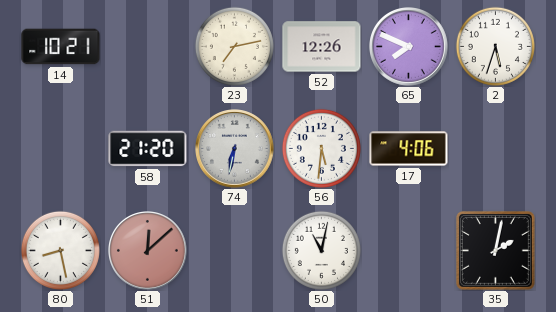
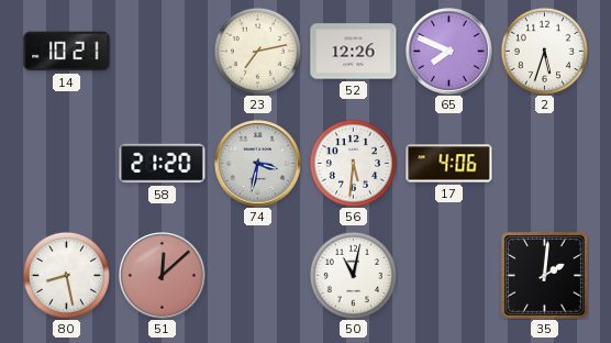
74: 6:32 -> 3:32 (258, 164)
35: 2:02 -> 2:01 (544, 275)
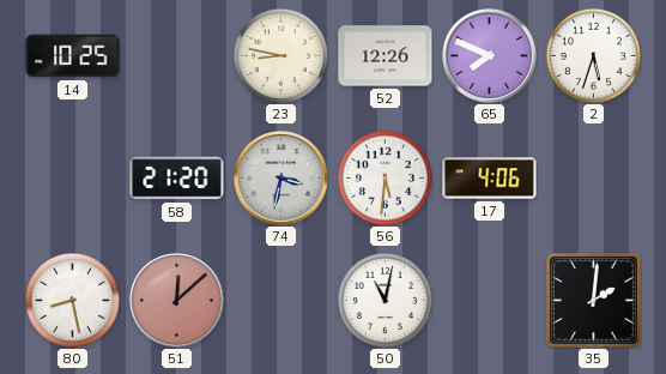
14: 10:21 -> 10:25 (73, 56)
23: 7:13 -> 8:47 (280, 55)
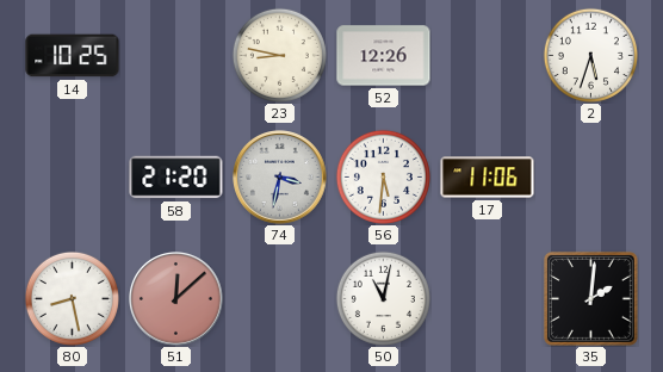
65: 7:49 -> none (490, 56)
17: 4:06 -> 11:06 (488, 178)
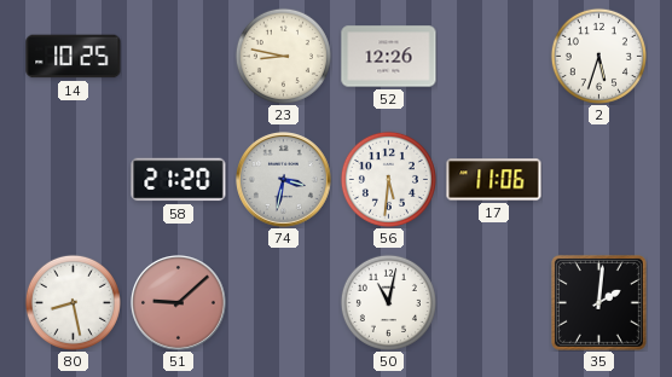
51: 12:08 -> 9:08 (179, 303)
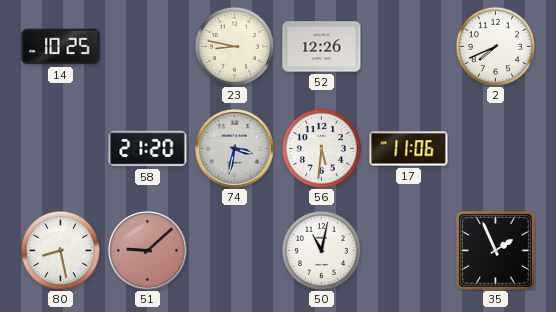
2: 5:33 -> 7:41 (495, 46)
35: 2:01 -> 1:56 (495, 250)
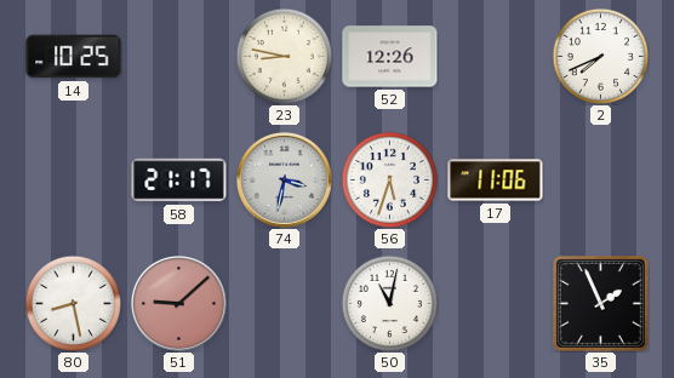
58: 21:20 -> 21:17 (179, 181)
56: 5:31 -> 5:33 (389, 179)
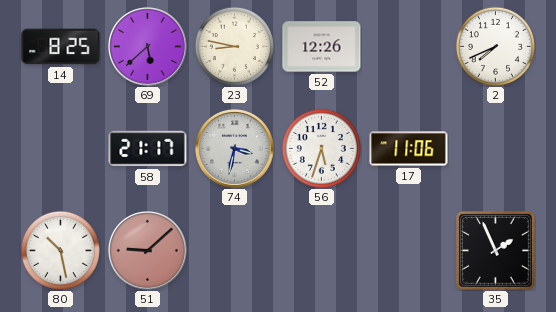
14: 10:25 -> 8:25 (61, 47)
69: none -> 5:38 (148, 47)
80: 8:28 -> 10:28 (60, 250)
50: 11:02 -> none (389, 303)
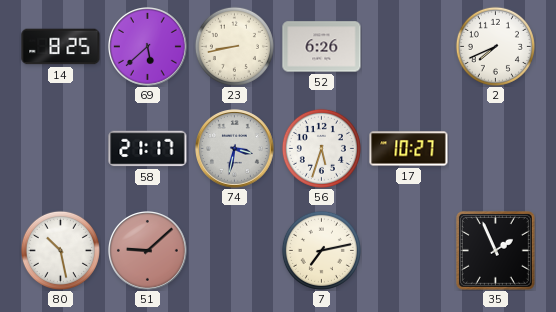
23: 8:47 -> 8:43 (234, 46)
52: 12:26 -> 6:26 (322, 47)
17: 11:06 -> 10:27 (409, 149)
7: none -> 7:13 (321, 250)
